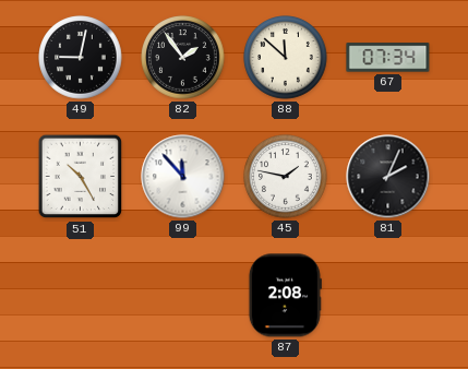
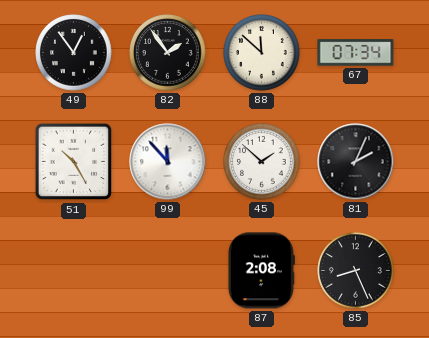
49: 9:02 -> 12:54 (74, 53)
45: 1:47 -> 1:52 (262, 162)
85: none -> 8:26 (356, 271)
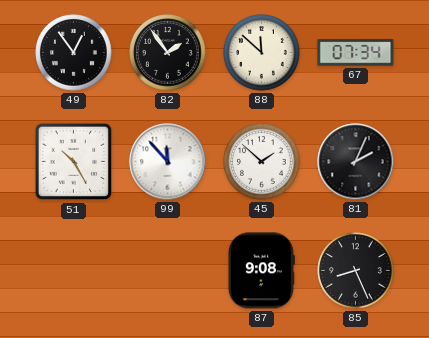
87: 2:08 -> 9:08 (261, 271)
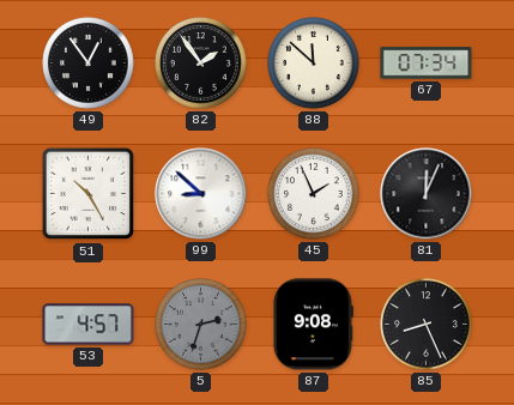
99: 11:53 -> 8:52 (201, 194)
45: 1:52 -> 1:56 (314, 194)
81: 2:04 -> 12:04 (427, 194)
53: none -> 4:57 (89, 325)
5: none -> 2:33 (201, 325)
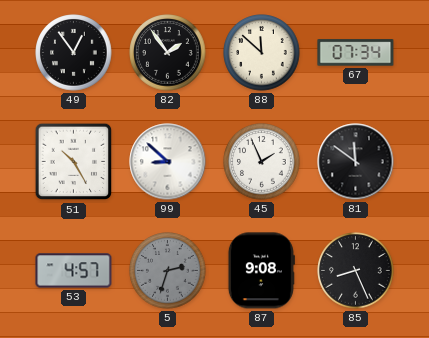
81: 12:04 -> 11:51 (356, 162)
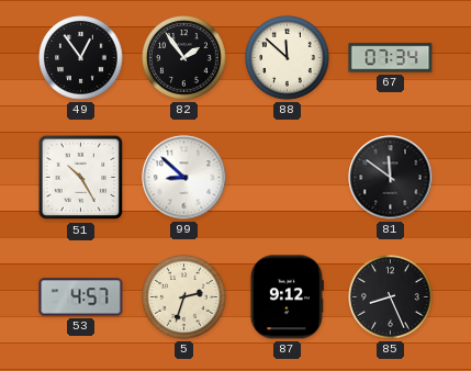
45: 1:56 -> none (262, 162)
5 dial: grey -> cream (184, 297)
87: 9:08 -> 9:12 (287, 297)
